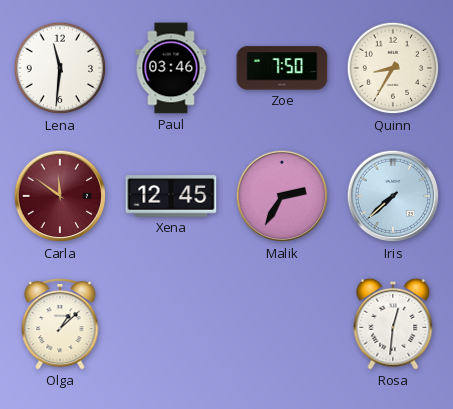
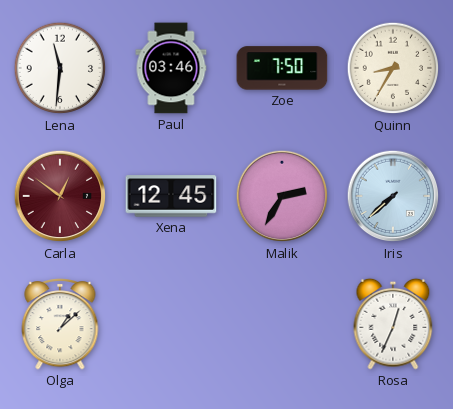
Carla: 11:51 -> 12:51 (60, 196)
Rosa: 12:31 -> 12:34 (393, 324)
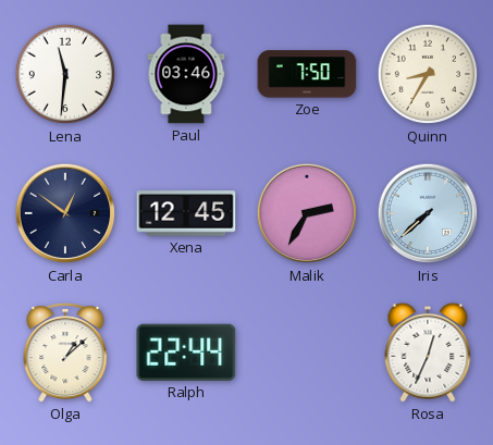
Carla dial: burgundy -> navy (65, 213)
Ralph: none -> 22:44 (186, 353)
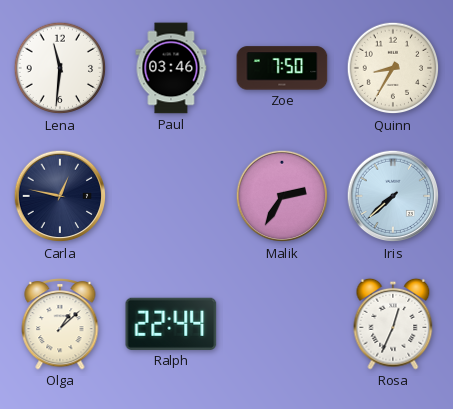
Carla: 12:51 -> 12:47 (60, 196)
Xena: 12:45 -> none (186, 213)
